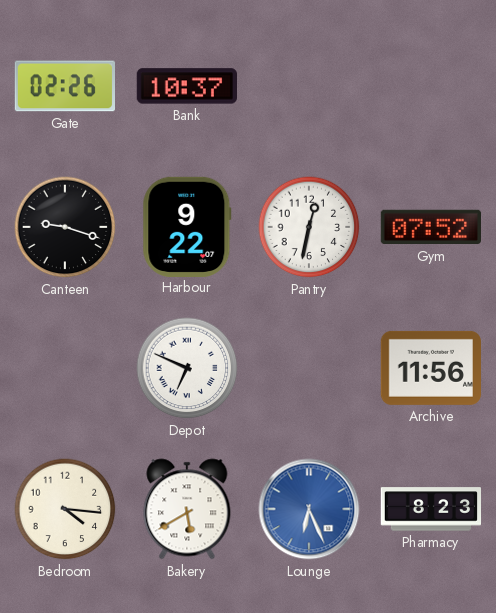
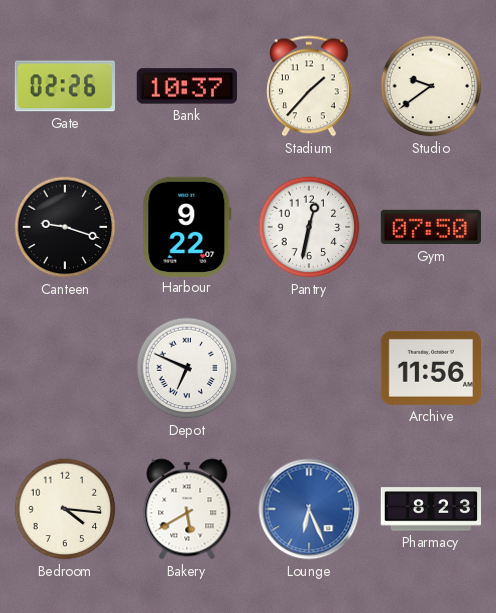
Stadium: none -> 1:37 (310, 86)
Studio: none -> 9:39 (431, 86)
Gym: 07:52 -> 07:50 (430, 227)
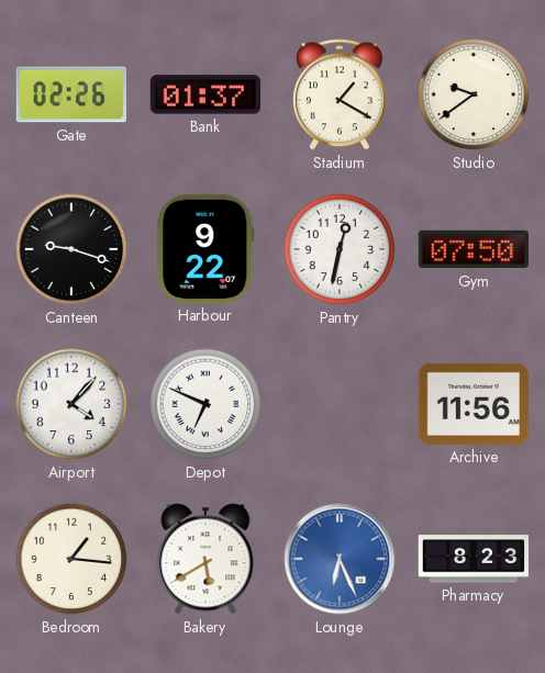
Bank: 10:37 -> 01:37 (204, 94)
Stadium: 1:37 -> 1:20 (341, 94)
Airport: none -> 4:07 (71, 404)
Bedroom: 4:16 -> 1:16 (71, 559)
